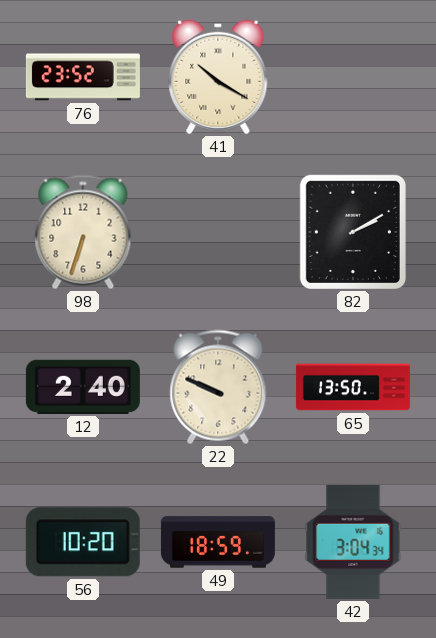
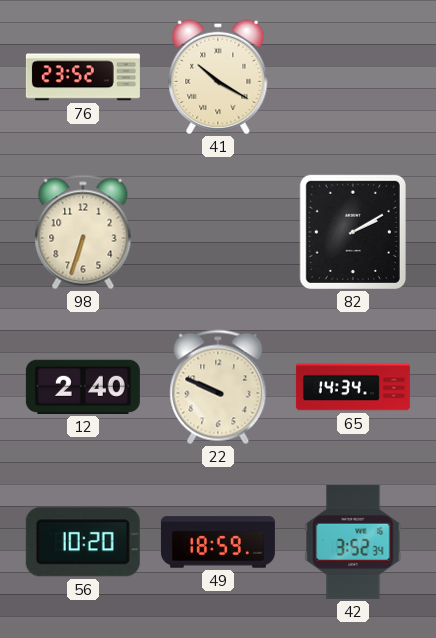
65: 13:50 -> 14:34 (353, 387)
42: 3:04 -> 3:52 (353, 542)
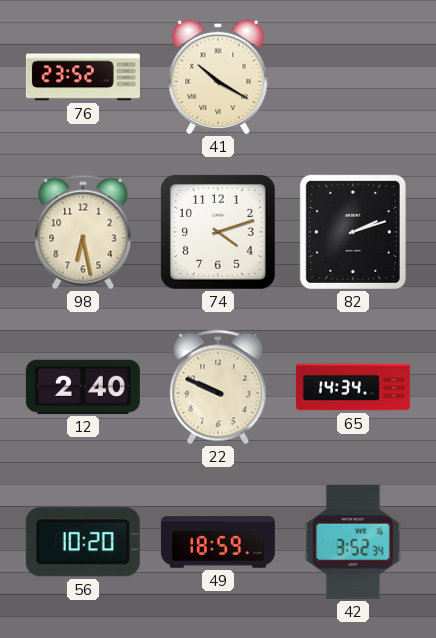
98: 6:33 -> 6:28 (83, 232)
74: none -> 4:12 (219, 233)
82: 2:10 -> 2:12 (353, 232)
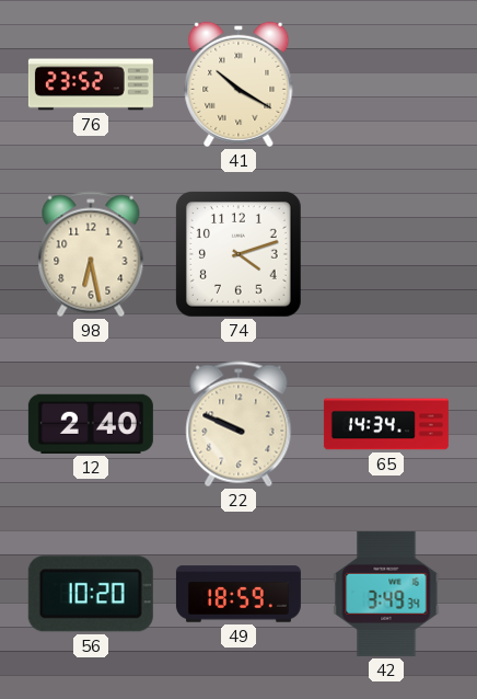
82: 2:12 -> none (353, 232)
42: 3:52 -> 3:49 (386, 594)
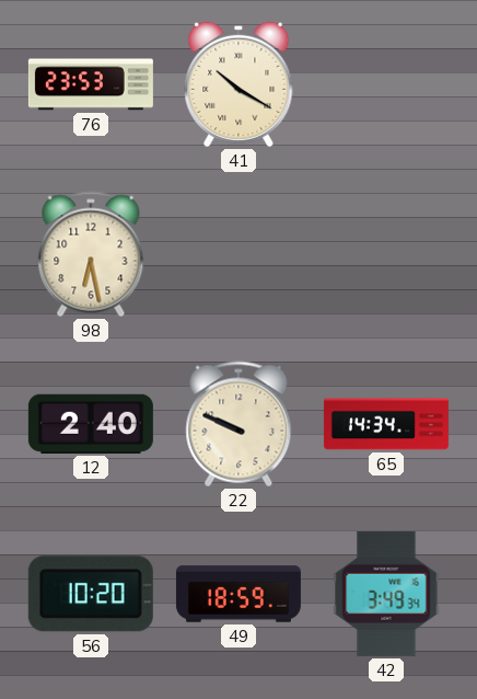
76: 23:52 -> 23:53 (91, 84)
74: 4:12 -> none (240, 255)
